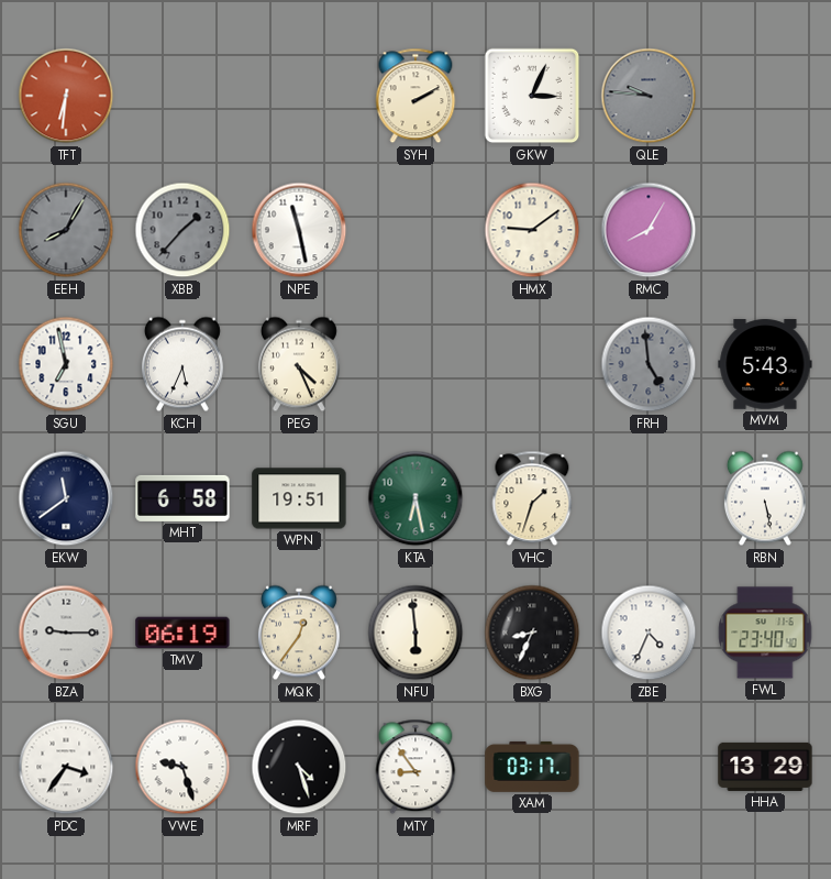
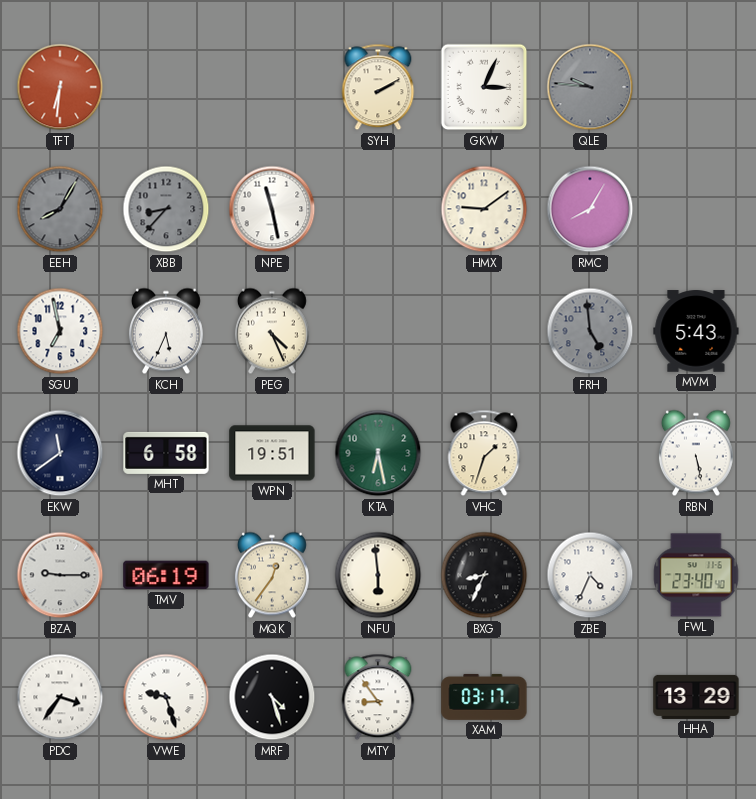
XBB: 1:37 -> 8:37 (166, 209)
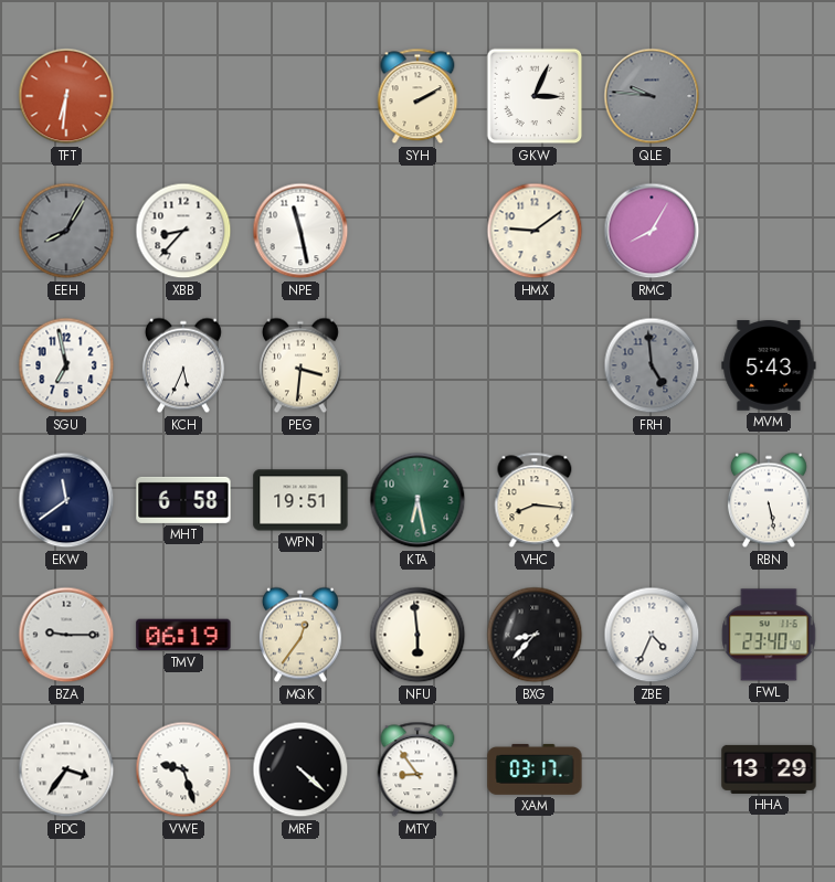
XBB dial: grey -> white (183, 231)
PEG: 4:26 -> 3:31 (300, 365)
VHC: 1:33 -> 8:16 (535, 500)
BXG: 8:34 -> 8:37 (535, 635)
MRF: 4:27 -> 4:22 (300, 769)
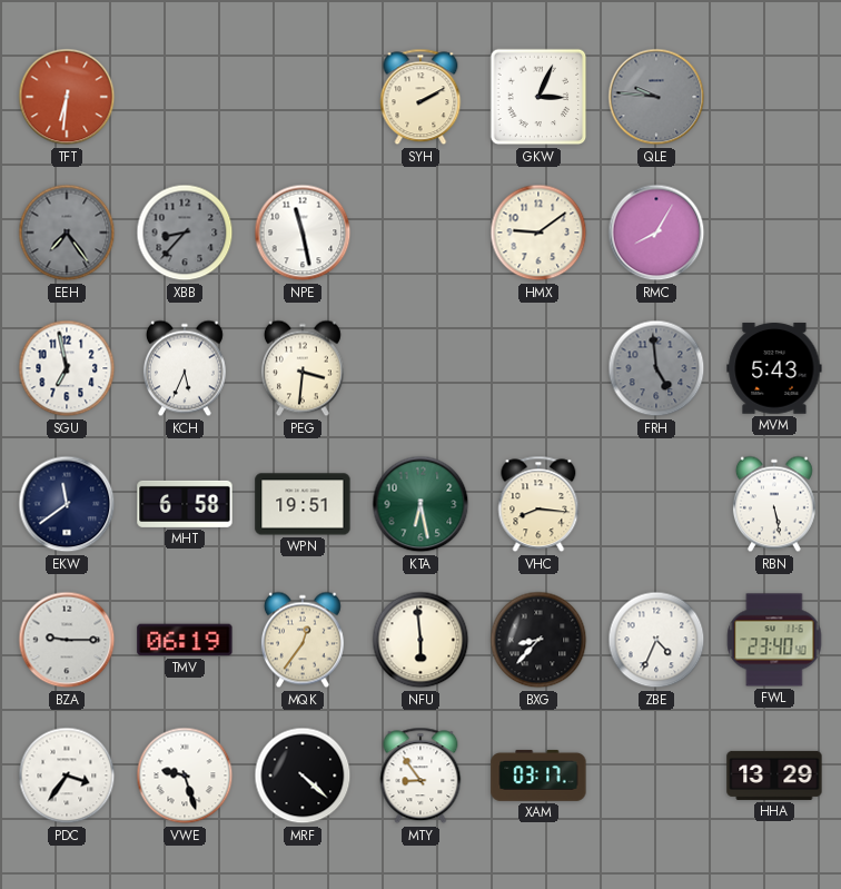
EEH: 8:05 -> 7:24 (67, 233)
XBB dial: white -> grey (185, 233)
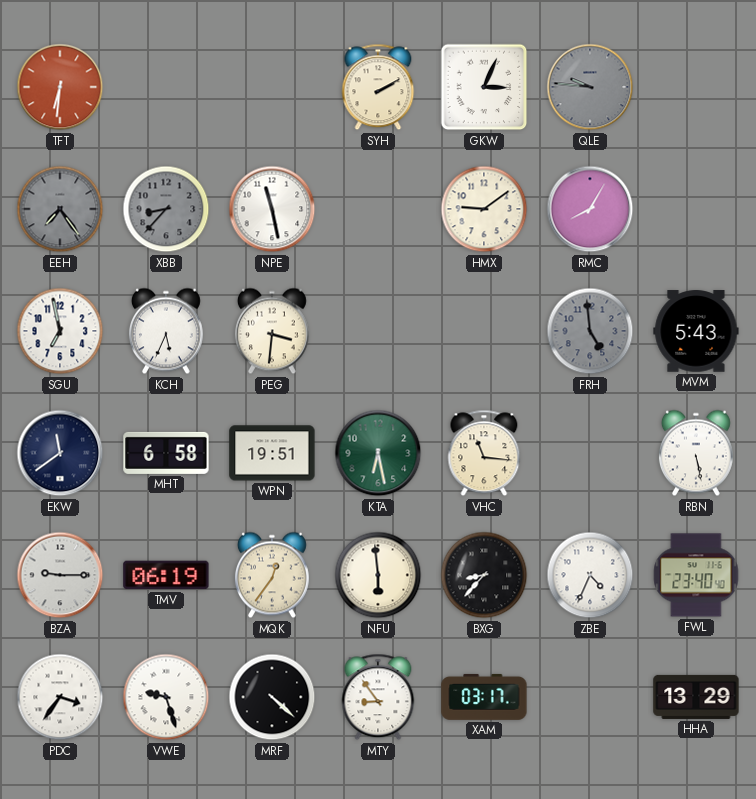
VHC: 8:16 -> 11:16 (484, 453)
